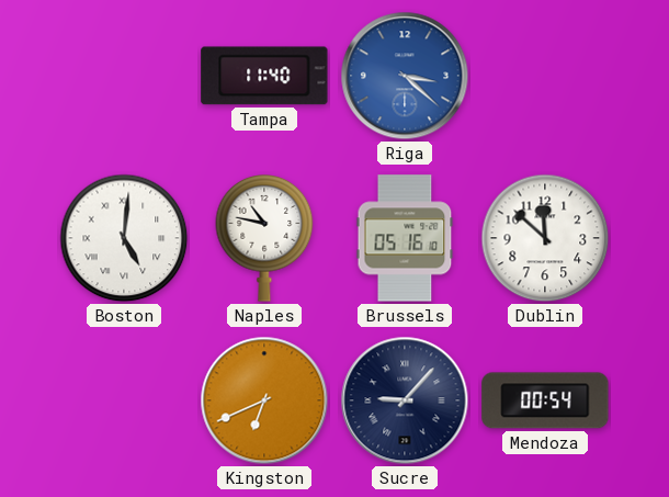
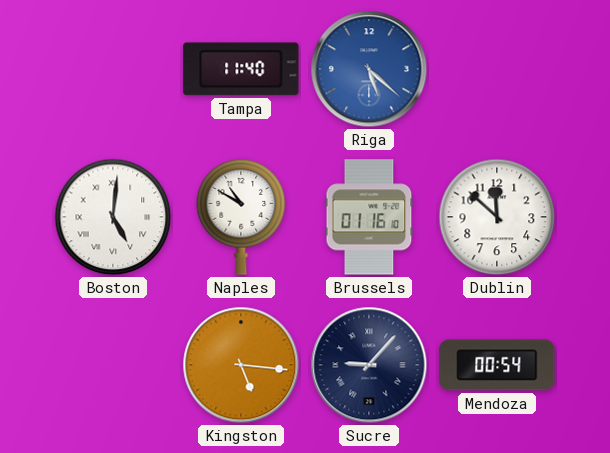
Riga: 3:22 -> 5:22 (369, 69)
Naples: 10:47 -> 10:50 (241, 218)
Brussels: 05:16 -> 01:16 (369, 217)
Kingston: 6:41 -> 5:16 (241, 365)
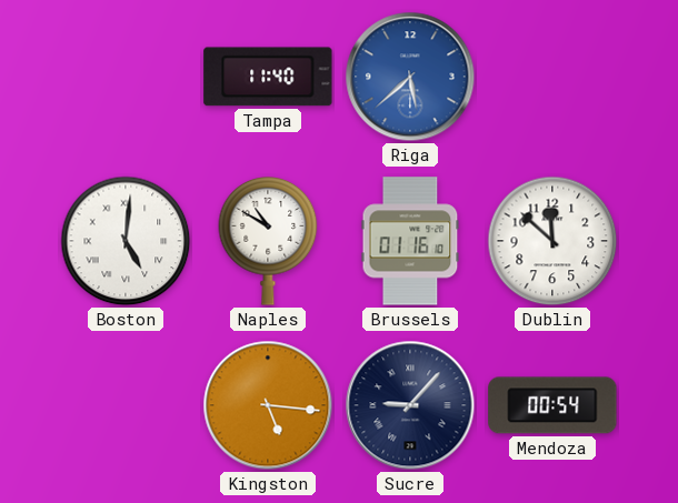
Riga: 5:22 -> 5:38 (410, 77)
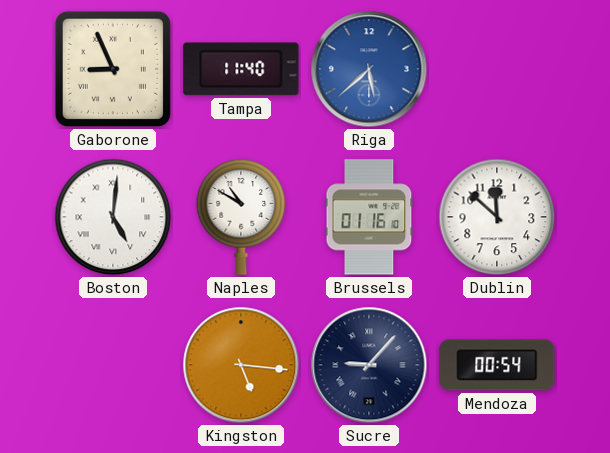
Gaborone: none -> 8:56 (113, 69)
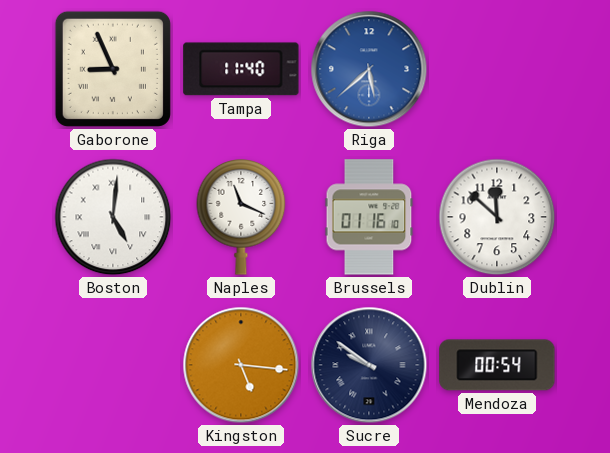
Naples: 10:50 -> 11:19 (241, 218)
Sucre: 9:07 -> 9:51 (369, 365)
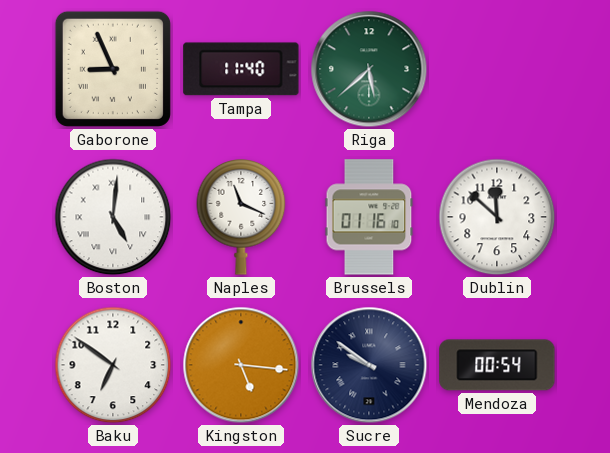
Riga dial: blue -> green (369, 69)
Baku: none -> 6:51 (113, 365)
